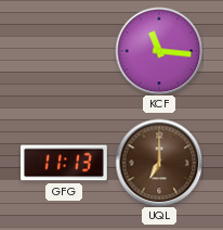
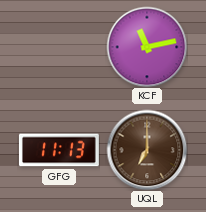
KCF: 11:16 -> 11:13 (147, 47)
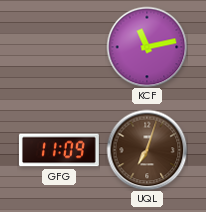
GFG: 11:13 -> 11:09 (59, 150)
UQL: 7:00 -> 7:03 (147, 150)
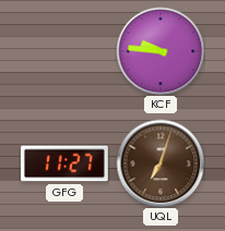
KCF: 11:13 -> 9:46 (161, 51)
GFG: 11:09 -> 11:27 (64, 163)
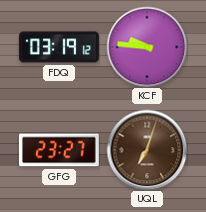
FDQ: none -> 03:19 (60, 47)
GFG: 11:27 -> 23:27 (59, 150)
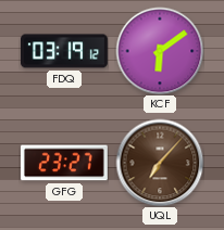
KCF: 9:46 -> 6:09 (160, 51)
UQL: 7:03 -> 7:07 (160, 163)
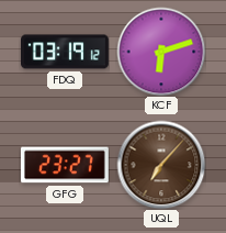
KCF: 6:09 -> 6:12 (161, 52)
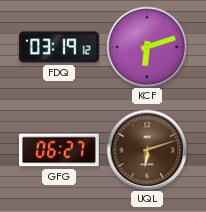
GFG: 23:27 -> 06:27 (59, 150)
UQL: 7:07 -> 6:12 (147, 150)
